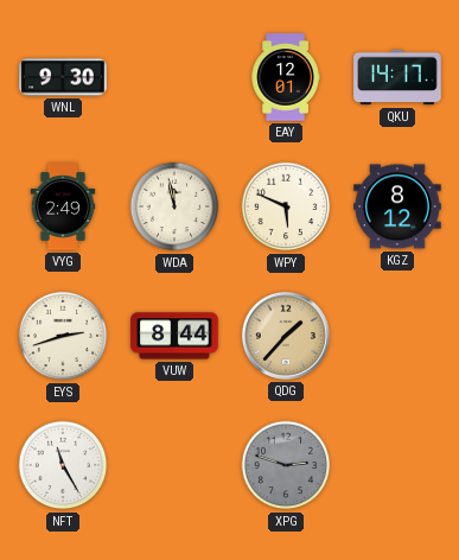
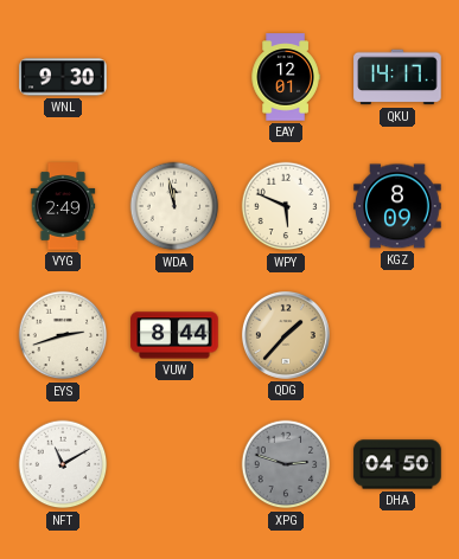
KGZ: 8:12 -> 8:09 (397, 206)
NFT: 11:25 -> 11:10 (63, 464)
DHA: none -> 04:50 (397, 464)
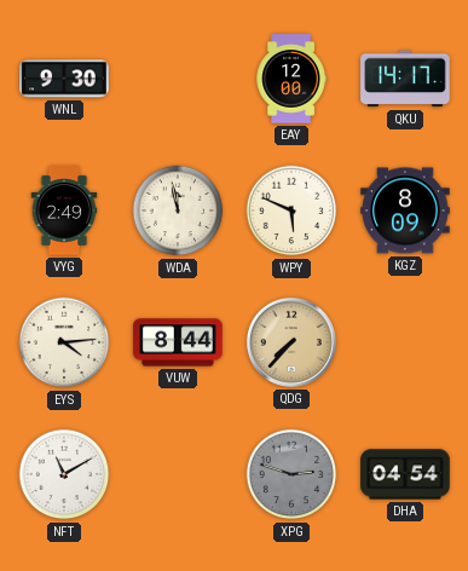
EAY: 12:01 -> 12:00 (291, 79)
EYS: 2:42 -> 4:14 (64, 342)
QDG: 1:37 -> 7:37 (291, 342)
DHA: 04:50 -> 04:54 (405, 474)
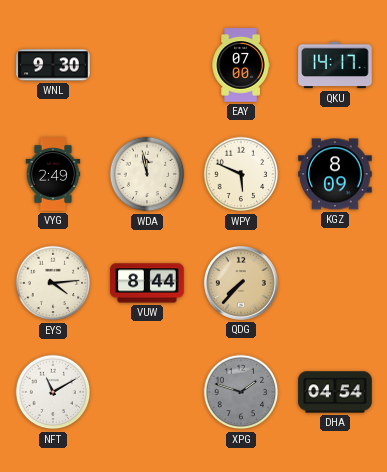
EAY: 12:00 -> 07:00 (241, 65)
XPG: 2:48 -> 1:48 (241, 392)
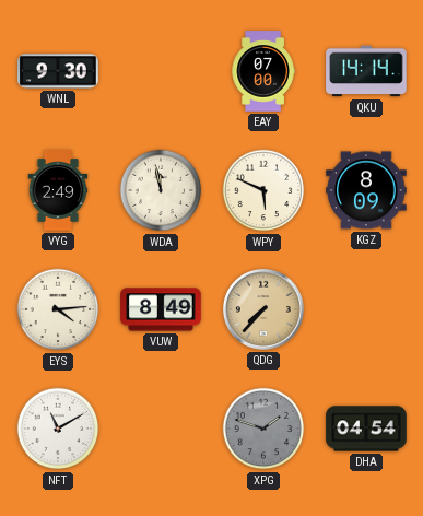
QKU: 14:17 -> 14:14 (366, 71)
VUW: 8:44 -> 8:49 (161, 309)
